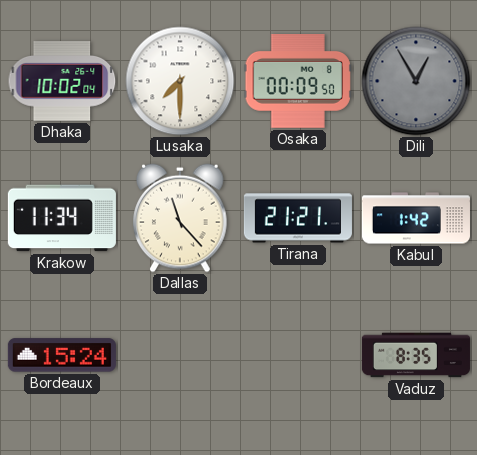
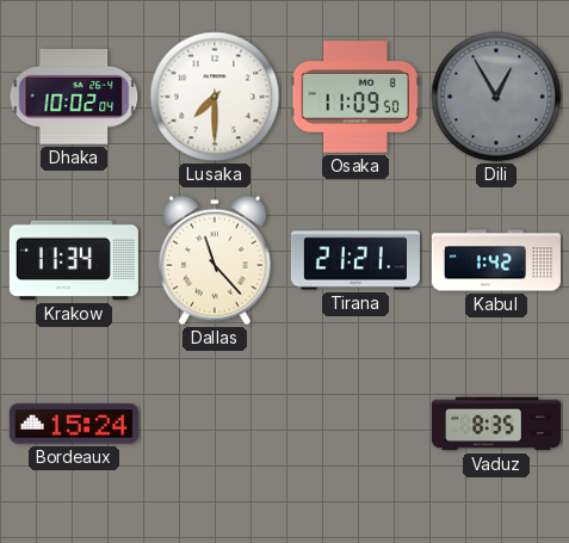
Osaka: 00:09 -> 11:09 (355, 98)
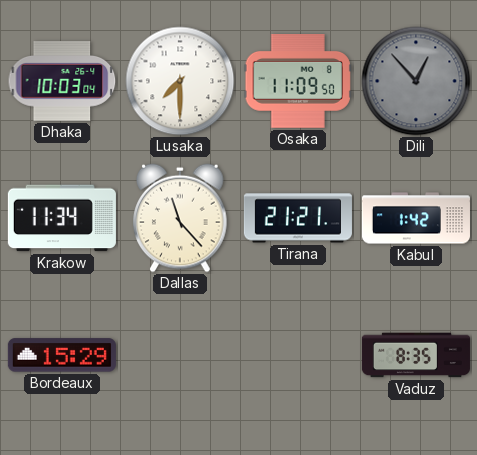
Dhaka: 10:02 -> 10:03 (62, 82)
Dili: 12:55 -> 12:53 (416, 81)
Bordeaux: 15:24 -> 15:29 (62, 355)
